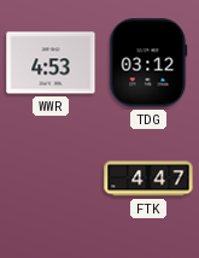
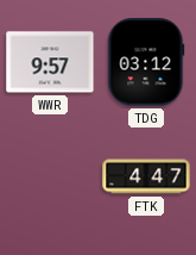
WWR: 4:53 -> 9:57 (50, 62)
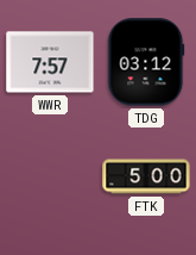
WWR: 9:57 -> 7:57 (50, 62)
FTK: 4:47 -> 5:00 (146, 176)
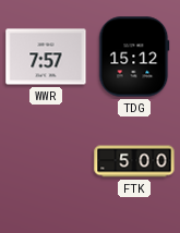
TDG: 03:12 -> 15:12 (134, 57)
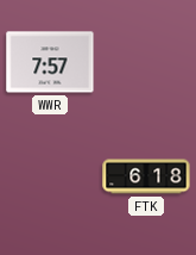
TDG: 15:12 -> none (134, 57)
FTK: 5:00 -> 6:18 (146, 176)
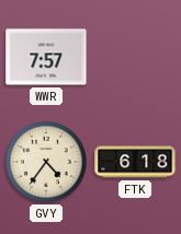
GVY: none -> 4:36 (46, 162)
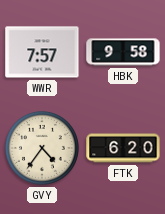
HBK: none -> 9:58 (123, 52)
FTK: 6:18 -> 6:20 (123, 148)
